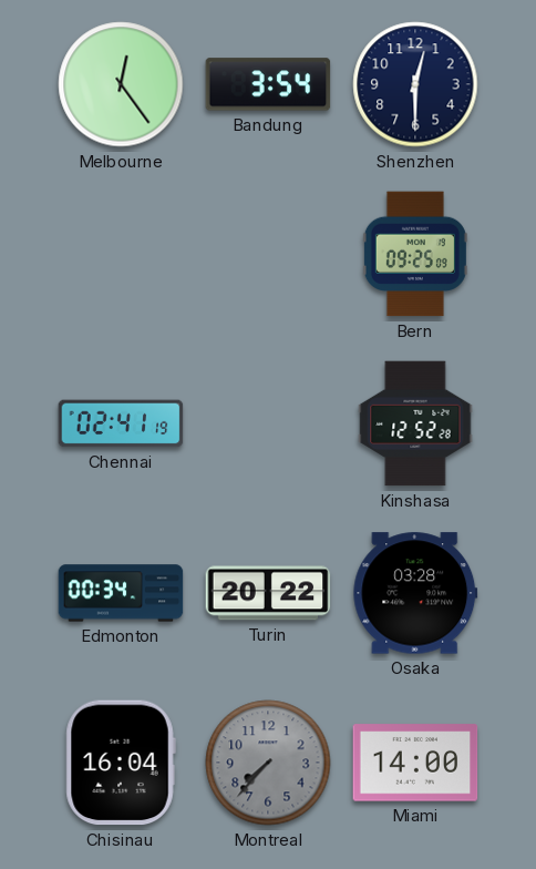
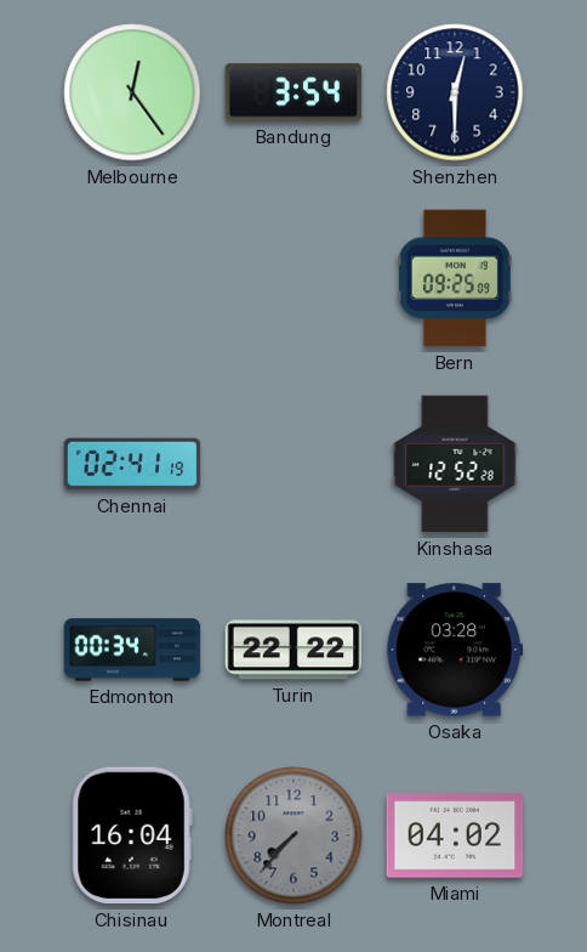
Turin: 20:22 -> 22:22 (293, 650)
Miami: 14:00 -> 04:02 (455, 835)
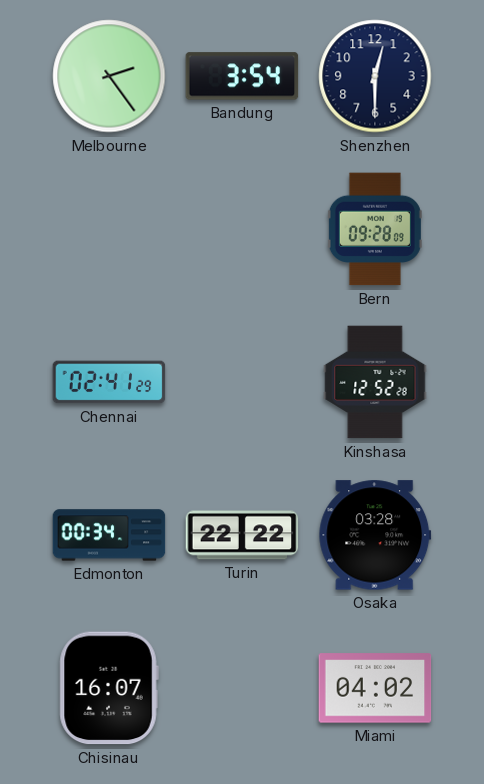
Melbourne: 12:24 -> 2:24 (109, 76)
Bern: 09:25 -> 09:28 (375, 229)
Chennai: 02:41:19 -> 02:41:29 (109, 382)
Chisinau: 16:04 -> 16:07 (109, 688)
Montreal: 7:37 -> none (293, 835)
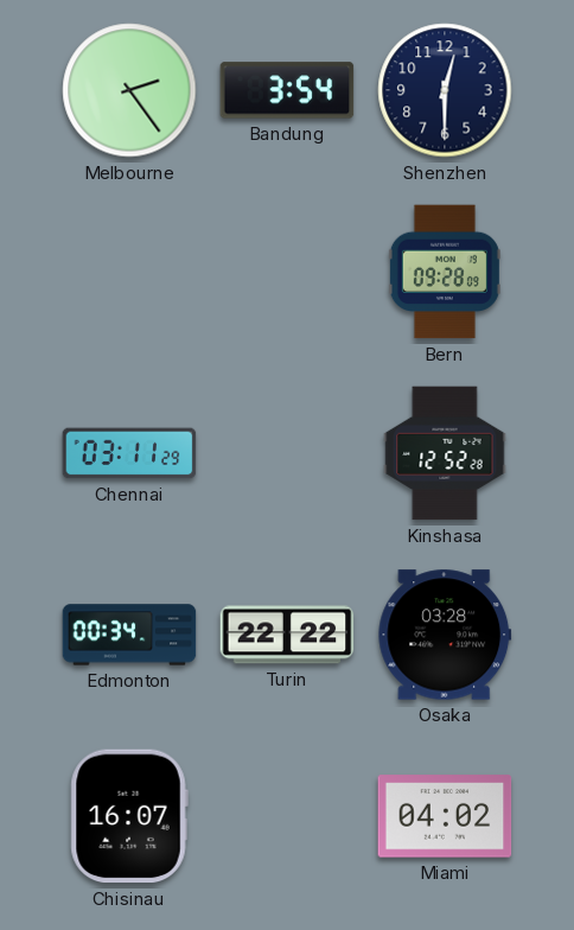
Chennai: 02:41 -> 03:11 (129, 453)
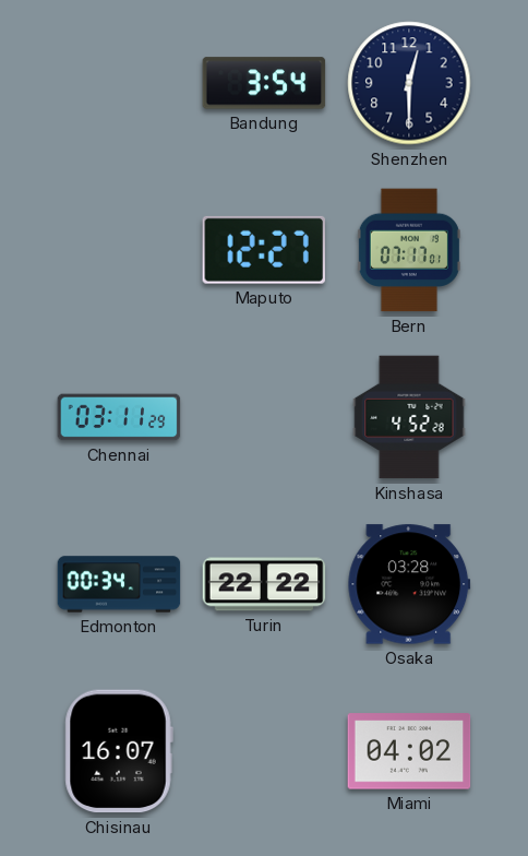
Melbourne: 2:24 -> none (129, 90)
Maputo: none -> 12:27 (263, 250)
Bern: 09:28 -> 07:17 (409, 250)
Kinshasa: 12:52 -> 4:52 (409, 417)
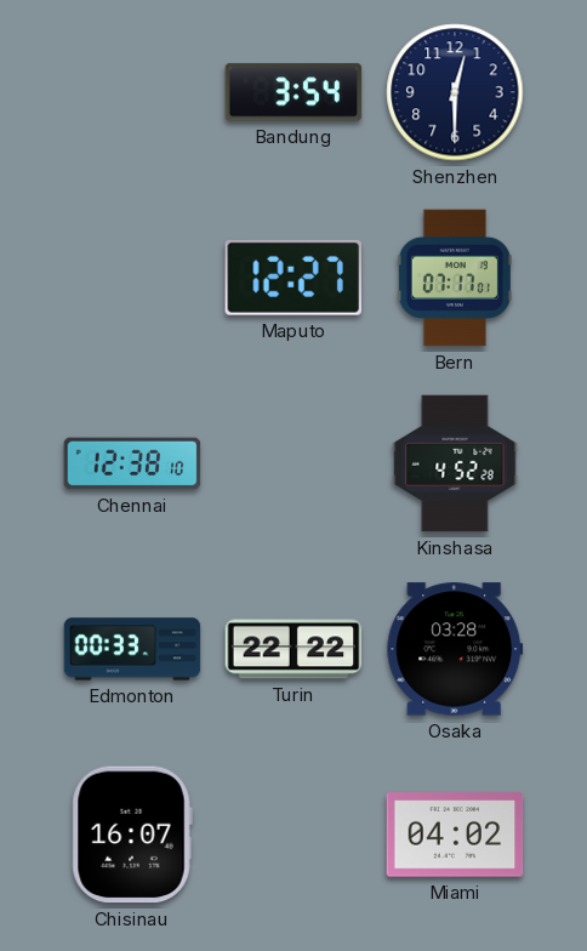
Chennai: 03:11 -> 12:38 (132, 463)
Edmonton: 00:34 -> 00:33 (132, 649)
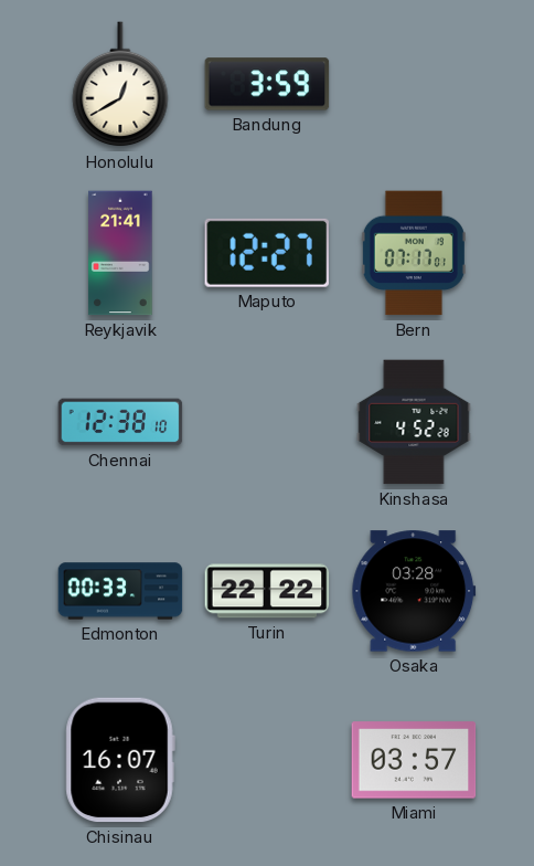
Honolulu: none -> 12:40 (120, 85)
Bandung: 3:54 -> 3:59 (267, 84)
Shenzhen: 12:30 -> none (455, 92)
Reykjavik: none -> 21:41 (120, 253)
Miami: 04:02 -> 03:57 (414, 760)
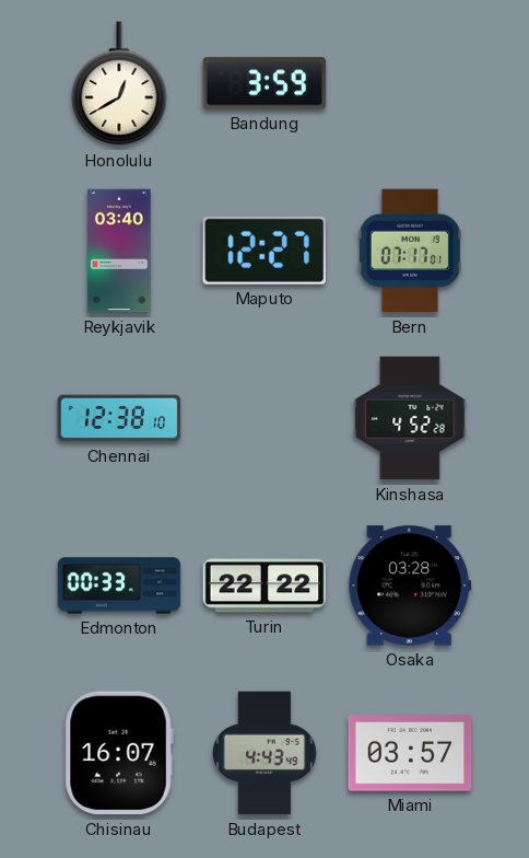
Reykjavik: 21:41 -> 03:40 (119, 251)
Budapest: none -> 4:43 (266, 753)
